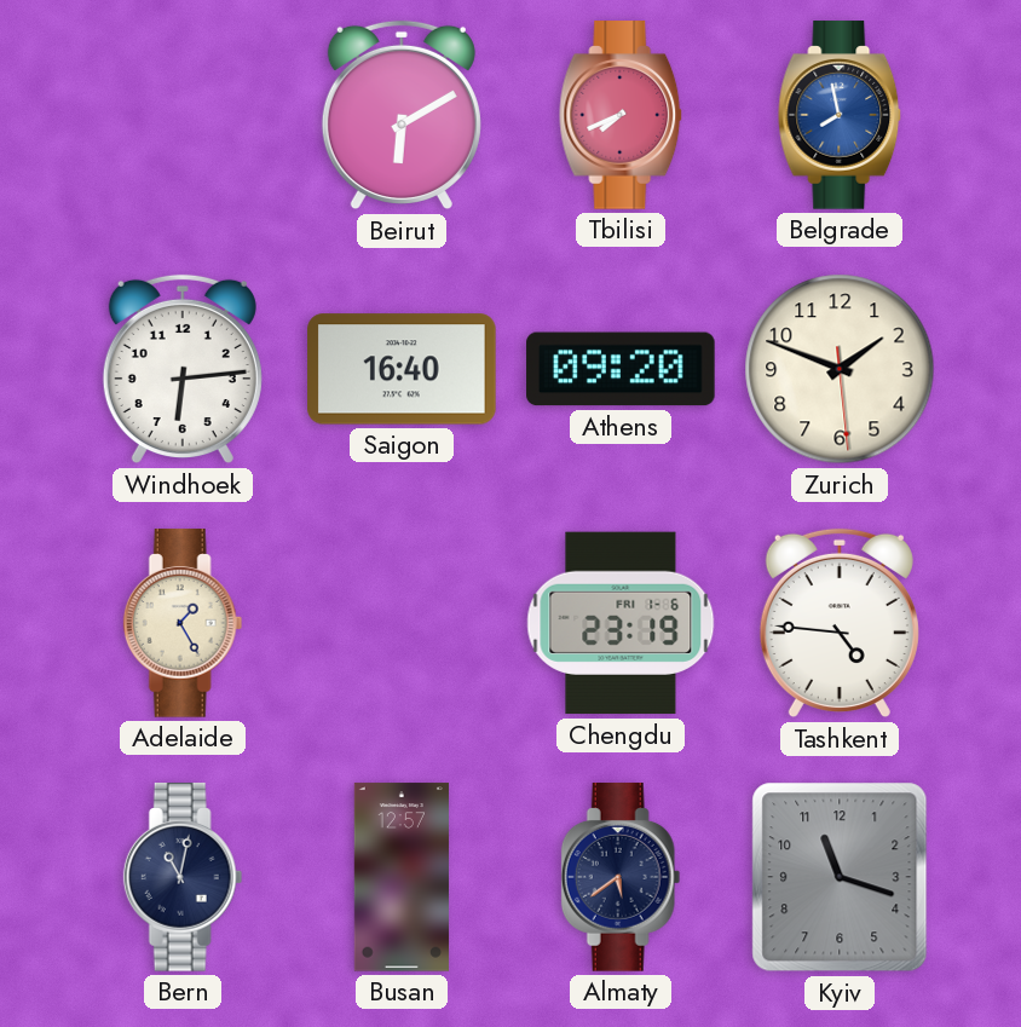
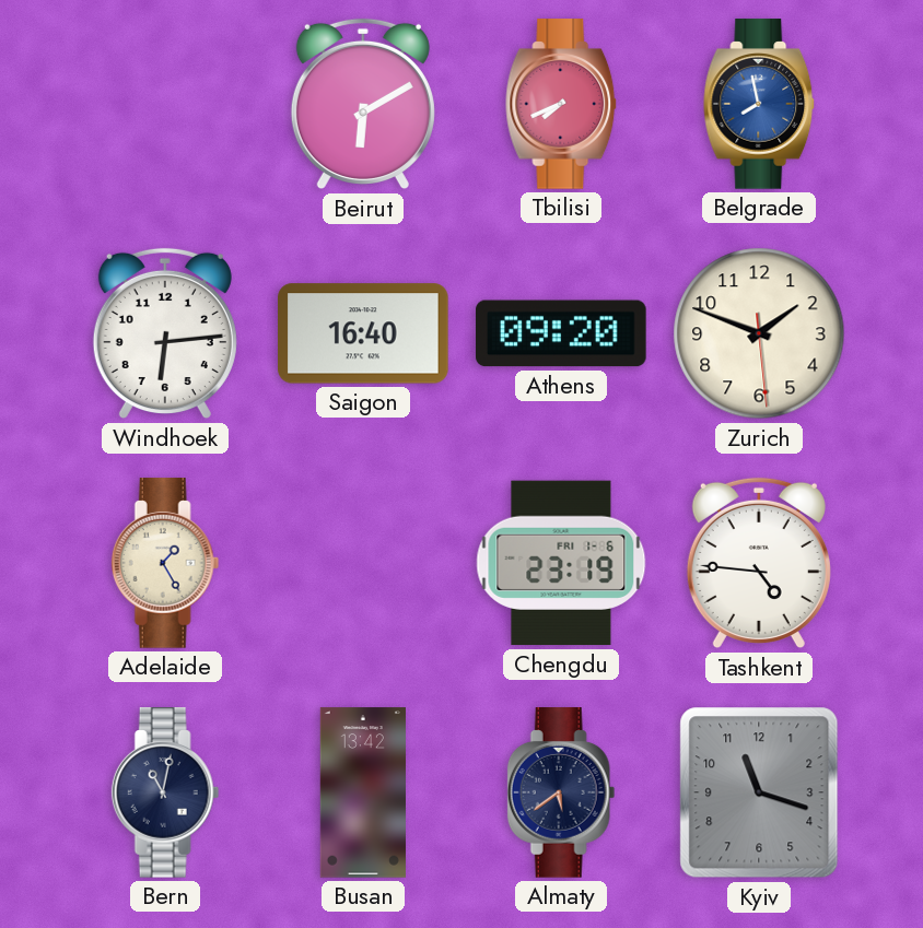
Busan: 12:57 -> 13:42 (363, 792)
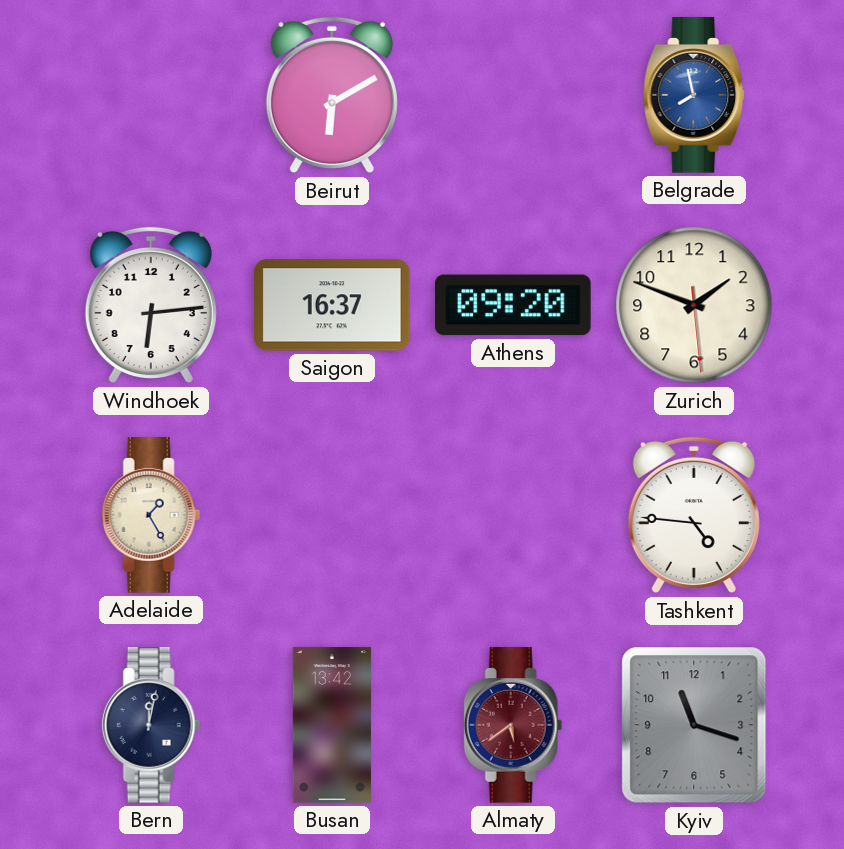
Tbilisi: 7:41 -> none (562, 104)
Saigon: 16:40 -> 16:37 (332, 305)
Chengdu: 23:19 -> none (561, 563)
Bern: 11:02 -> 12:02 (151, 725)
Almaty dial: navy -> burgundy (513, 725)
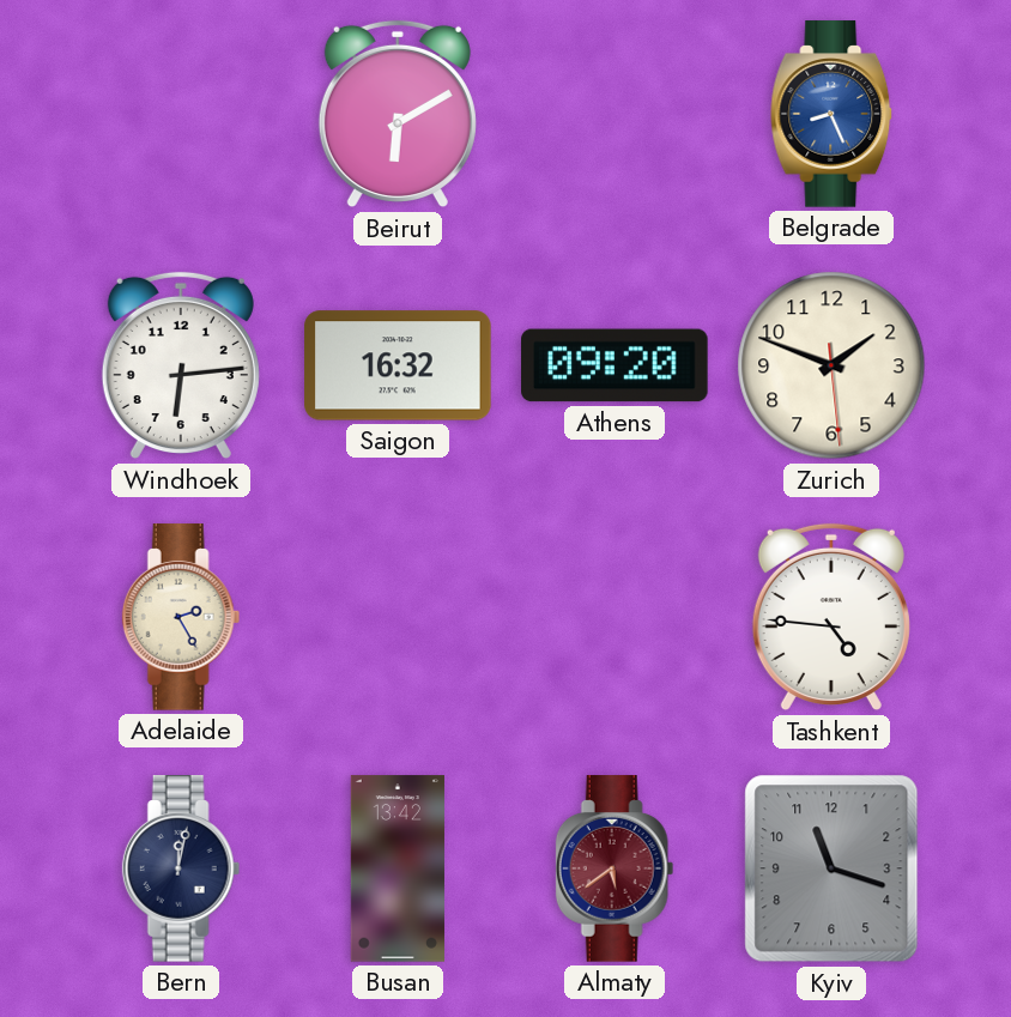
Belgrade: 7:58 -> 8:26 (833, 114)
Saigon: 16:37 -> 16:32 (398, 365)
Adelaide: 1:25 -> 2:25 (181, 617)
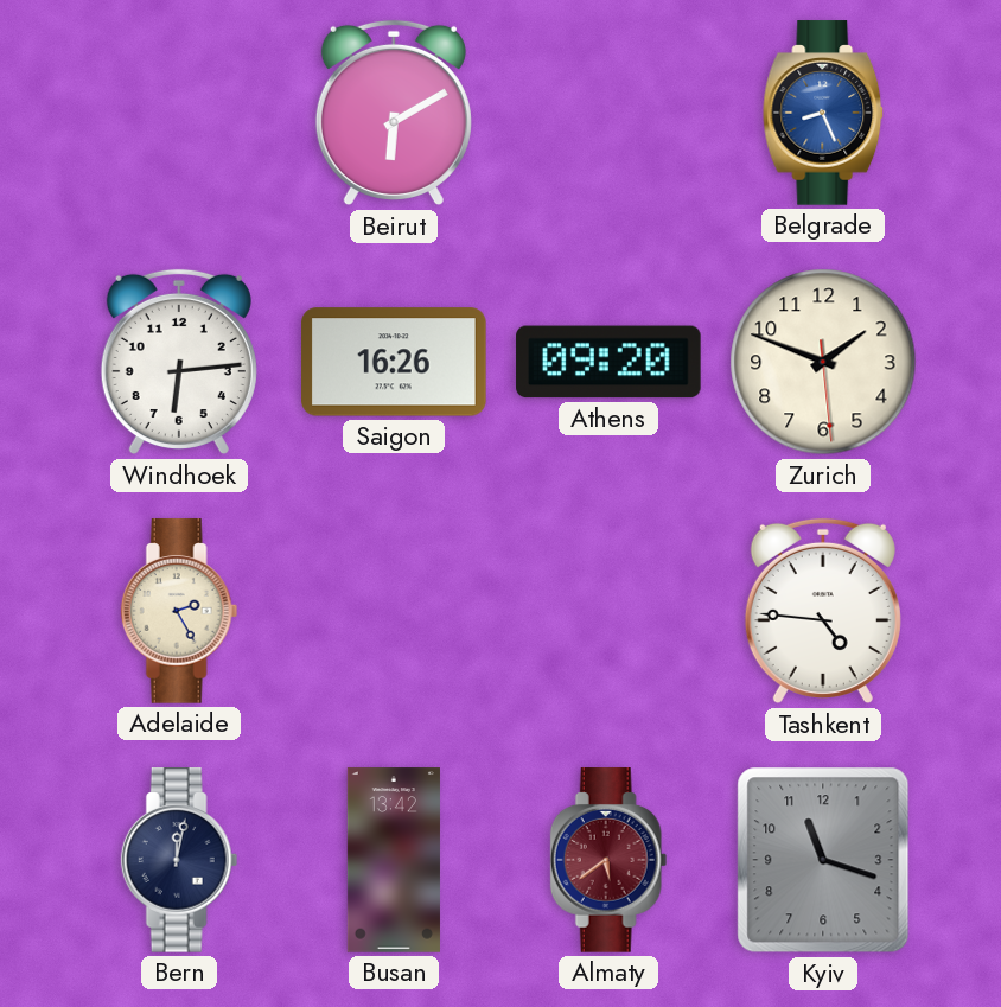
Saigon: 16:32 -> 16:26 (394, 362)
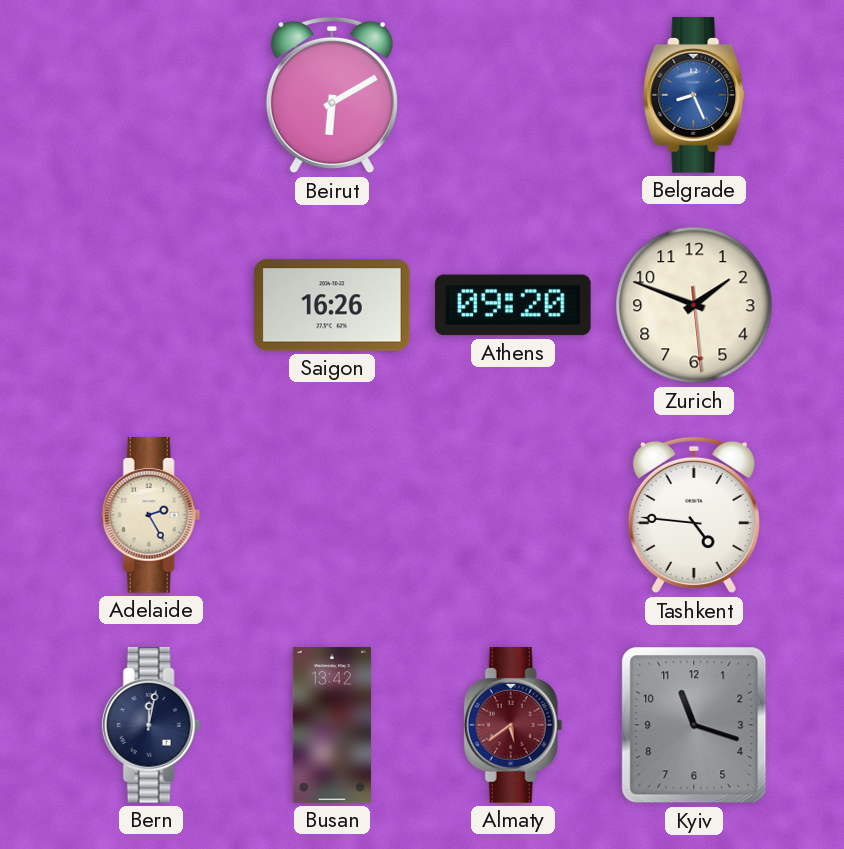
Windhoek: 6:14 -> none (179, 362)
